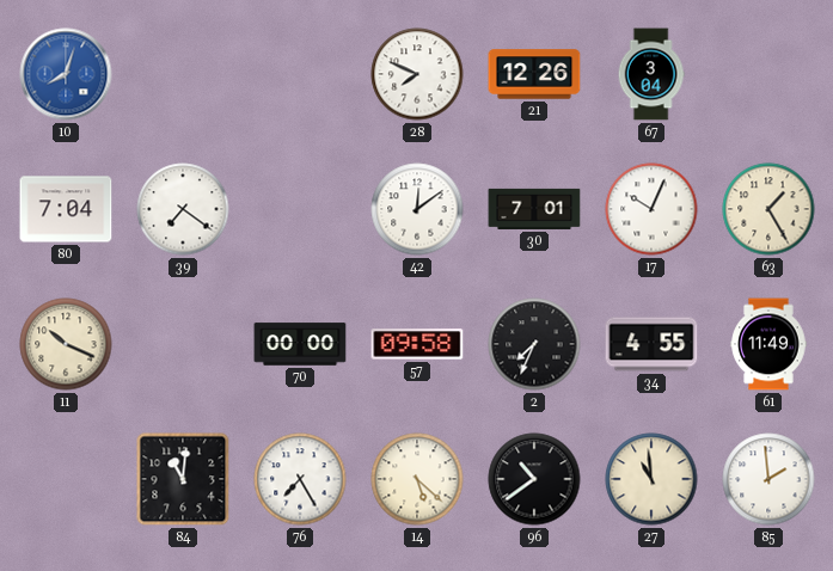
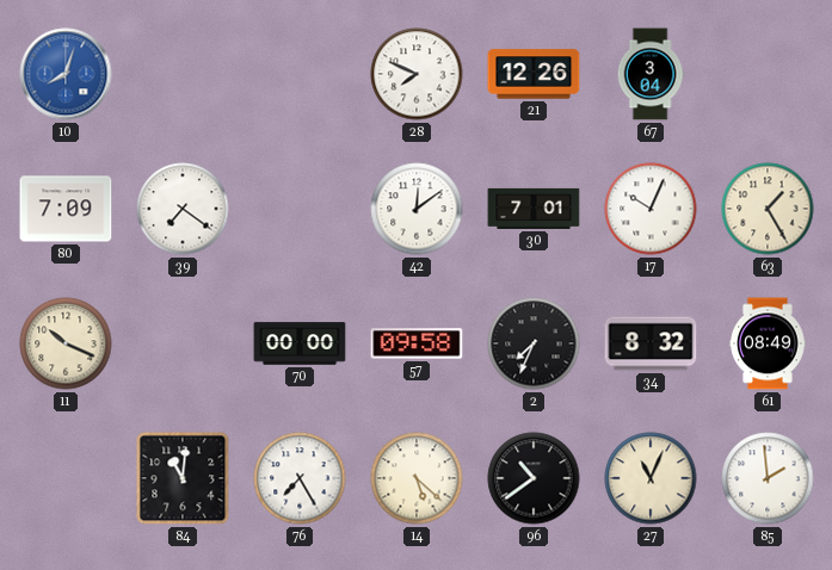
80: 7:04 -> 7:09 (66, 209)
34: 4:55 -> 8:32 (651, 343)
61: 11:49 -> 08:49 (768, 343)
27: 10:59 -> 11:04 (651, 478)
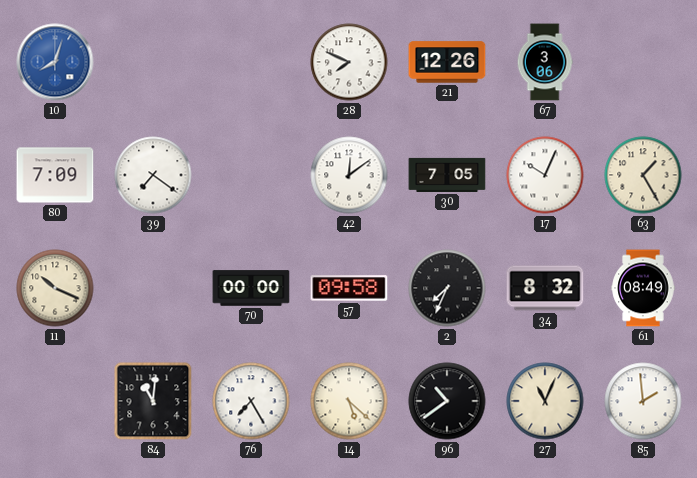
67: 3:04 -> 3:06 (545, 62)
30: 7:01 -> 7:05 (447, 175)
